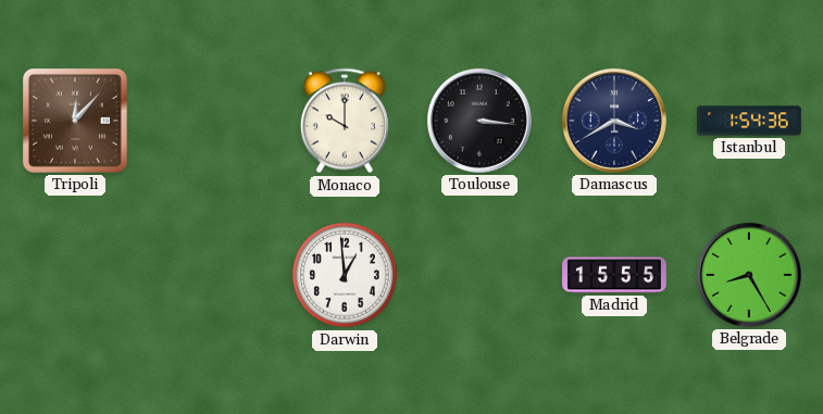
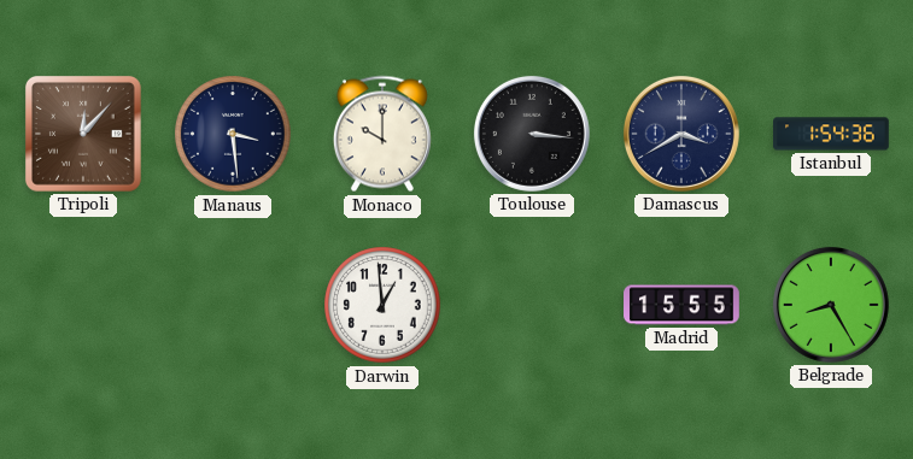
Manaus: none -> 3:29 (233, 134)
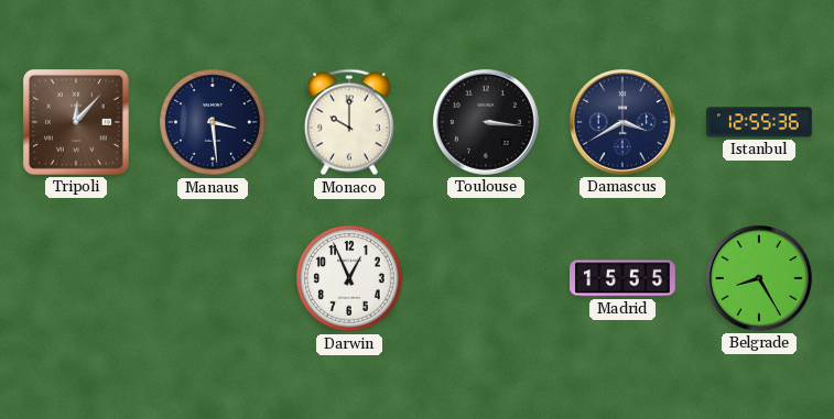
Istanbul: 1:54 -> 12:55 (759, 122)
Darwin: 12:59 -> 12:56 (349, 278)
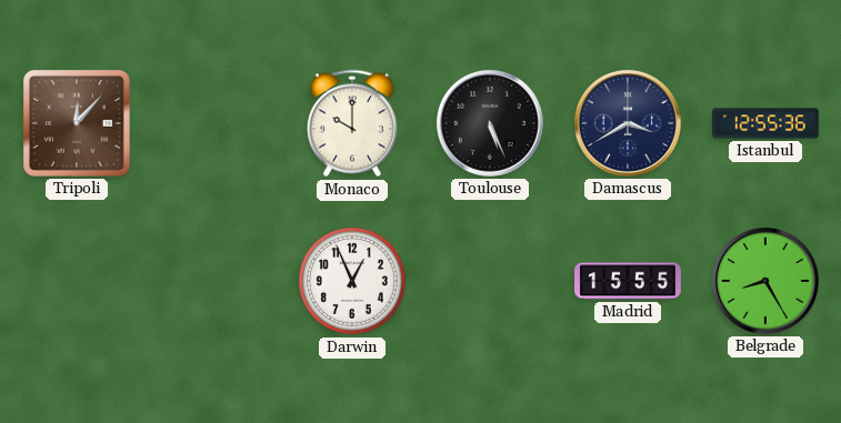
Manaus: 3:29 -> none (213, 122)
Toulouse: 3:16 -> 5:26 (490, 123)
